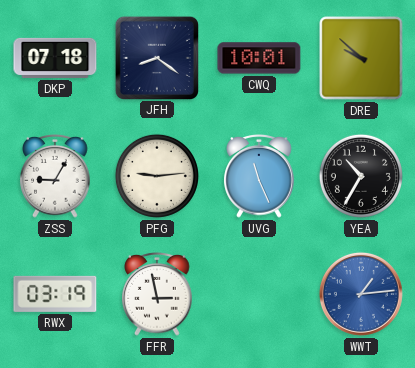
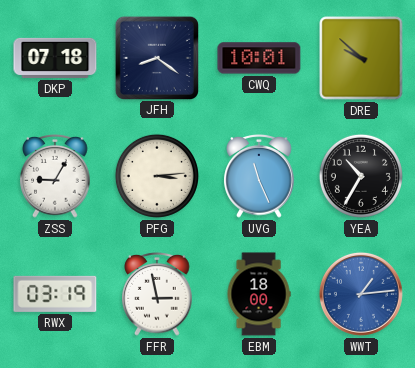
PFG: 9:14 -> 3:14 (157, 176)
EBM: none -> 18:00 (259, 294)
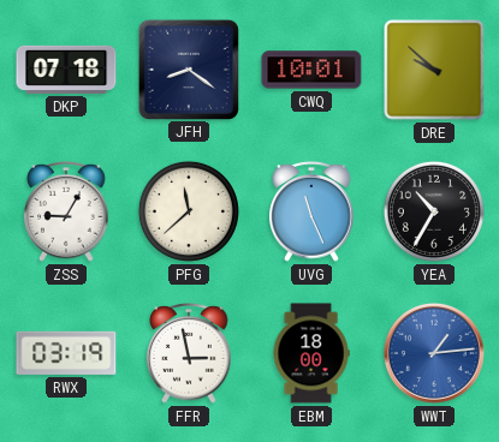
PFG: 3:14 -> 11:38 (189, 211)
